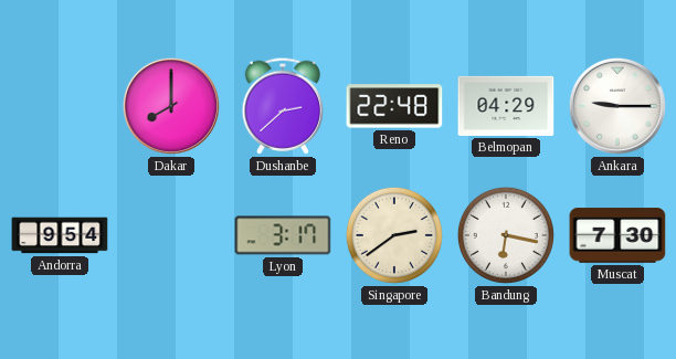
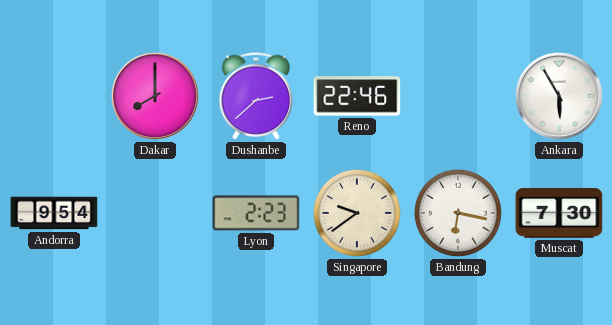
Reno: 22:48 -> 22:46 (357, 96)
Belmopan: 04:29 -> none (506, 106)
Ankara: 9:15 -> 5:55 (559, 96)
Lyon: 3:17 -> 2:23 (256, 213)
Singapore: 2:39 -> 9:39 (357, 213)
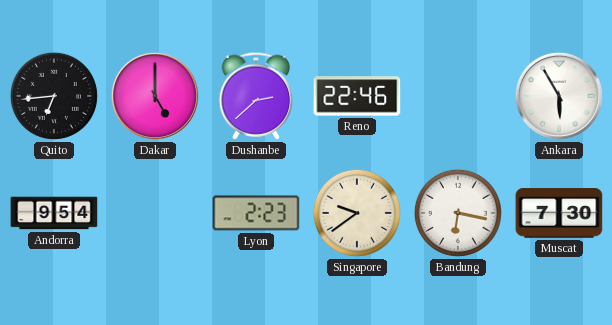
Quito: none -> 6:44 (54, 96)
Dakar: 8:00 -> 5:00 (155, 96)
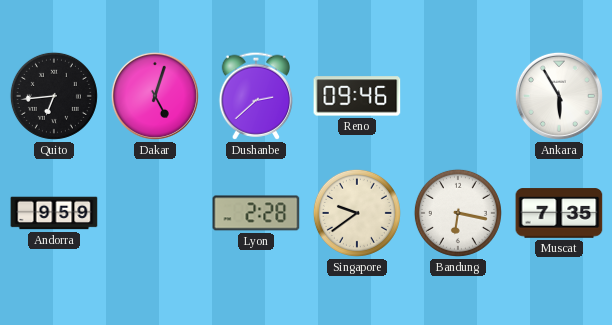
Dakar: 5:00 -> 5:03 (155, 96)
Reno: 22:46 -> 09:46 (357, 96)
Andorra: 9:54 -> 9:59 (54, 213)
Lyon: 2:23 -> 2:28 (256, 213)
Muscat: 7:30 -> 7:35 (559, 213)
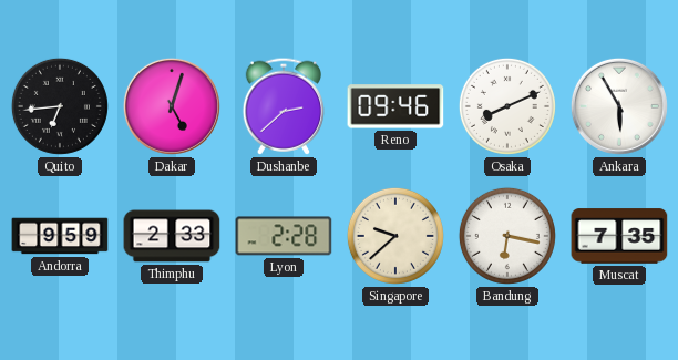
Osaka: none -> 8:11 (507, 106)
Thimphu: none -> 2:33 (172, 236)
Singapore: 9:39 -> 9:38 (395, 236)
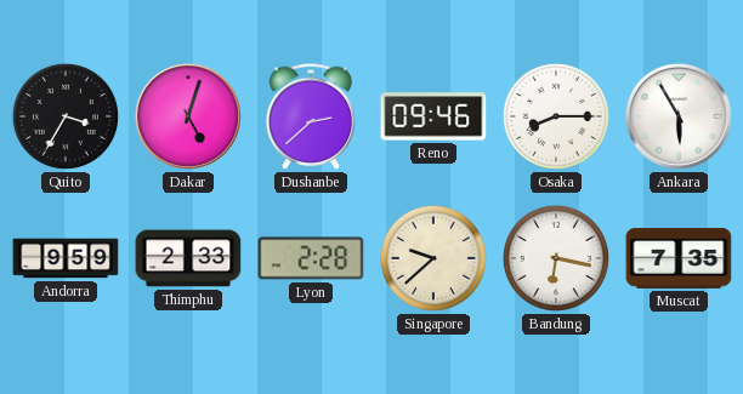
Quito: 6:44 -> 3:35 (66, 116)
Osaka: 8:11 -> 8:15 (556, 116)
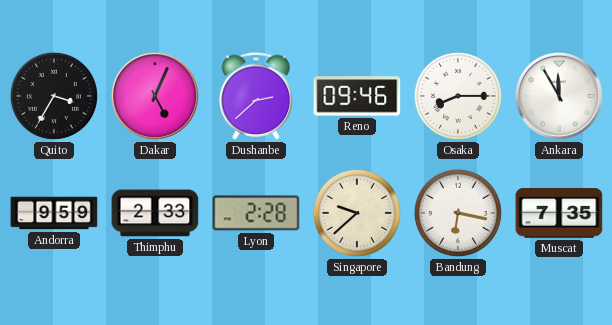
Dakar: 5:03 -> 5:04 (155, 96)
Ankara: 5:55 -> 11:55 (559, 96)
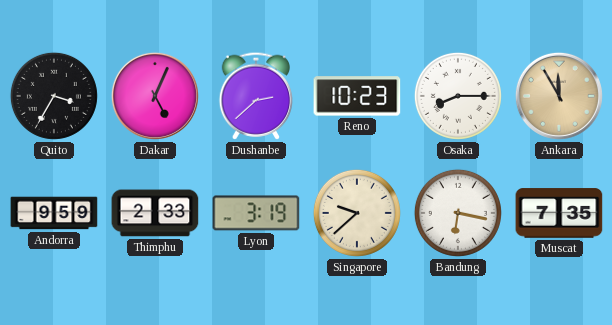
Reno: 09:46 -> 10:23 (357, 96)
Ankara dial: white -> champagne (559, 96)
Lyon: 2:28 -> 3:19 (256, 213)
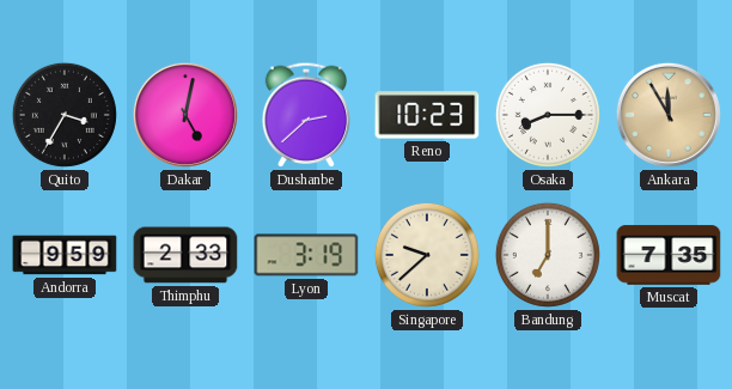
Dakar: 5:04 -> 5:02 (185, 115)
Bandung: 6:17 -> 7:00 (548, 255)
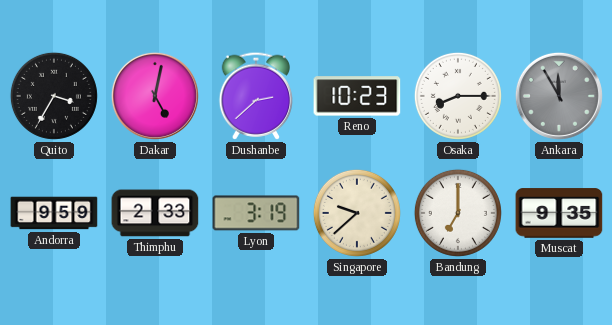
Ankara dial: champagne -> grey (559, 96)
Muscat: 7:35 -> 9:35 (559, 213)
